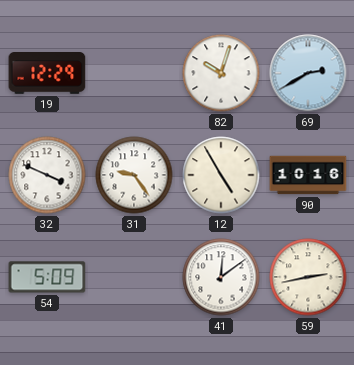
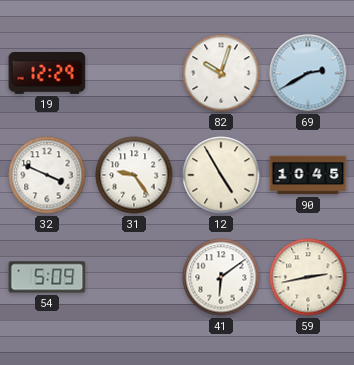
90: 10:16 -> 10:45 (308, 175)
41: 12:09 -> 6:09 (221, 277)
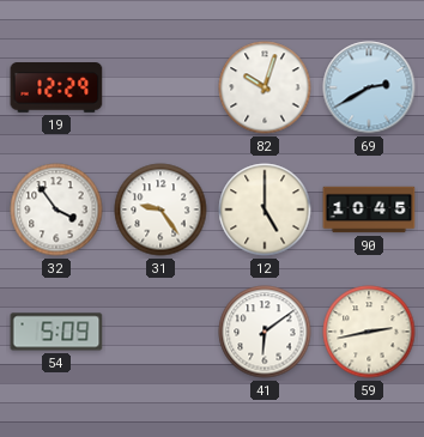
32: 3:49 -> 3:54 (56, 210)
12: 4:55 -> 5:00 (265, 210)
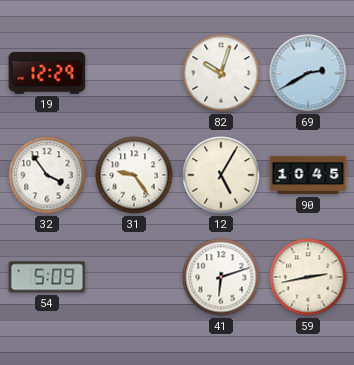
12: 5:00 -> 5:05 (221, 175)
41: 6:09 -> 6:12 (221, 277)
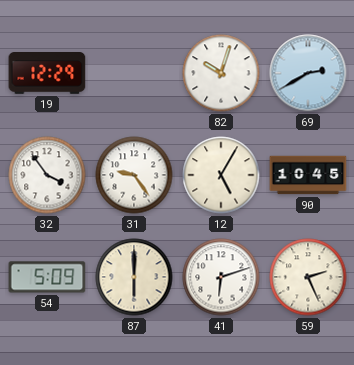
87: none -> 6:00 (134, 277)
59: 2:43 -> 2:26 (308, 277)
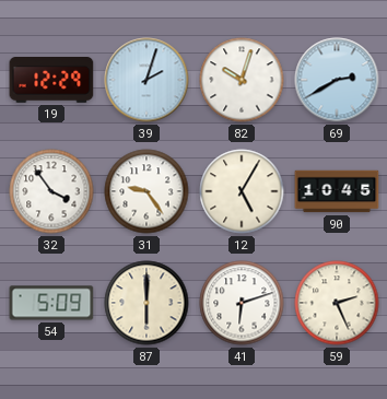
39: none -> 2:03 (146, 80)
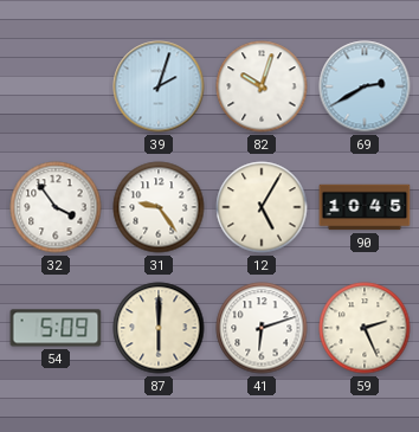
19: 12:29 -> none (51, 81)
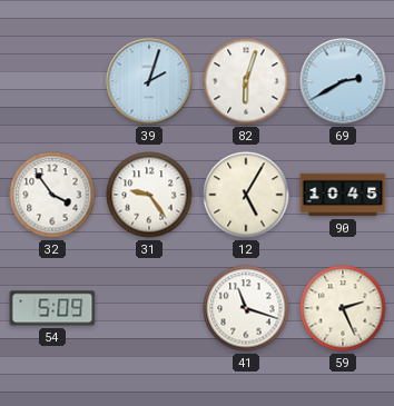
82: 10:03 -> 6:03 (246, 81)
87: 6:00 -> none (159, 328)
41: 6:12 -> 11:18 (246, 308)
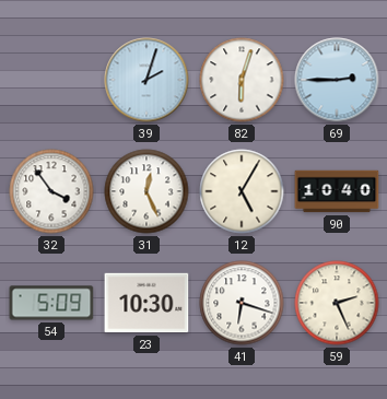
69: 2:40 -> 2:45 (337, 80)
31: 9:24 -> 12:26 (146, 191)
90: 10:45 -> 10:40 (337, 191)
23: none -> 10:30 (146, 303)
41: 11:18 -> 6:18 (242, 303)
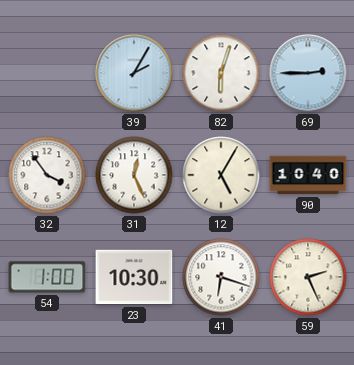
39: 2:03 -> 2:05 (134, 73)
54: 5:09 -> 1:00 (47, 277)
